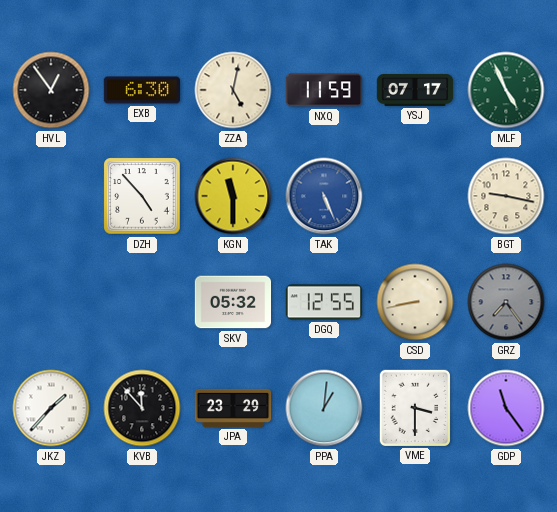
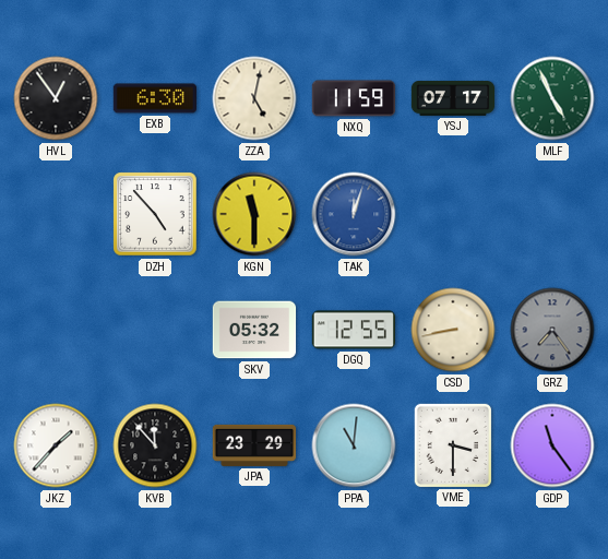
TAK: 5:26 -> 12:03 (354, 214)
BGT: 9:17 -> none (506, 196)
PPA: 1:01 -> 11:01 (354, 445)
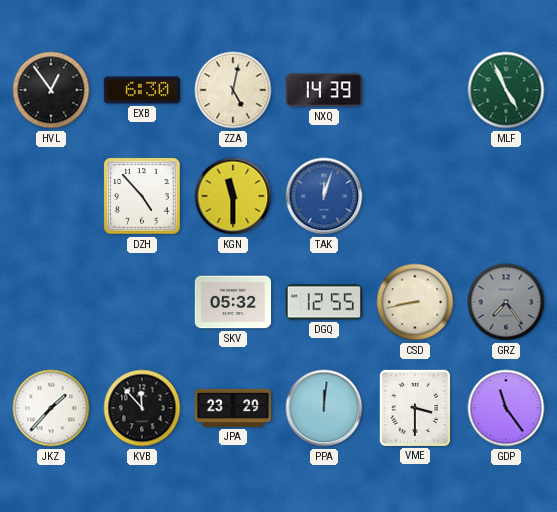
NXQ: 11:59 -> 14:39 (323, 90)
YSJ: 07:17 -> none (453, 98)
PPA: 11:01 -> 12:01 (324, 408)
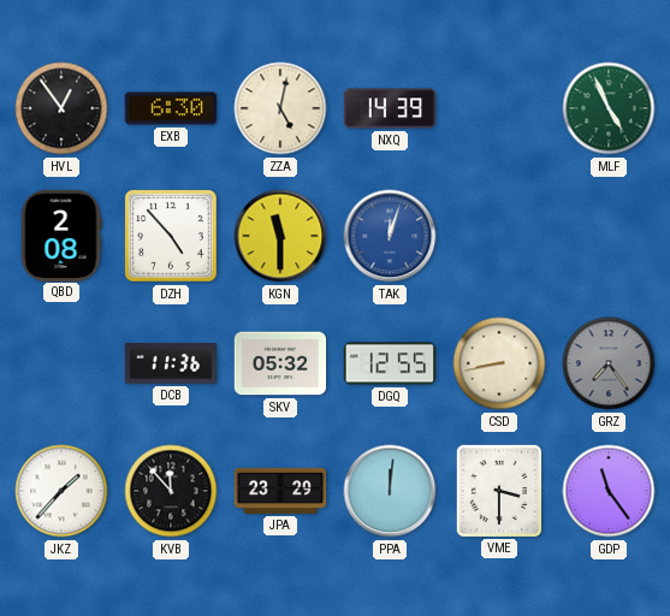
QBD: none -> 2:08 (61, 235)
DCB: none -> 11:36 (171, 363)
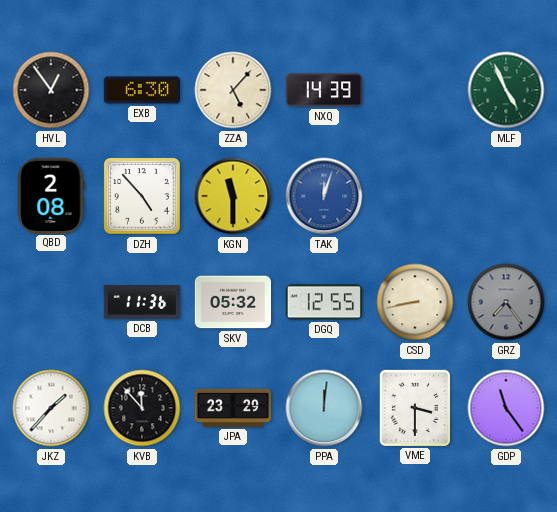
ZZA: 5:02 -> 5:07 (233, 90)
